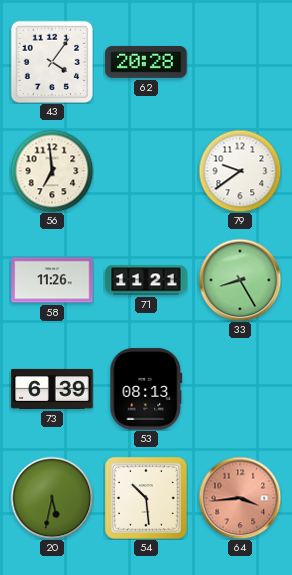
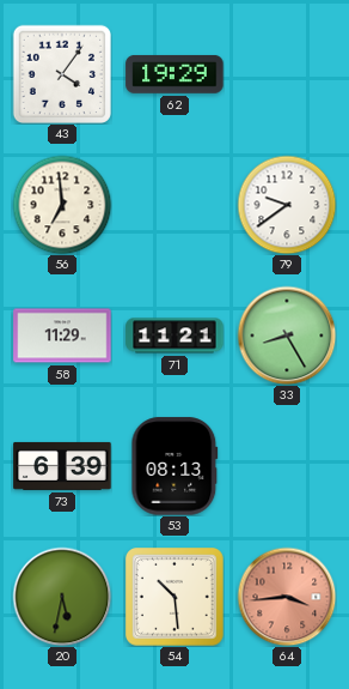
62: 20:28 -> 19:29 (174, 74)
58: 11:26 -> 11:29 (62, 336)
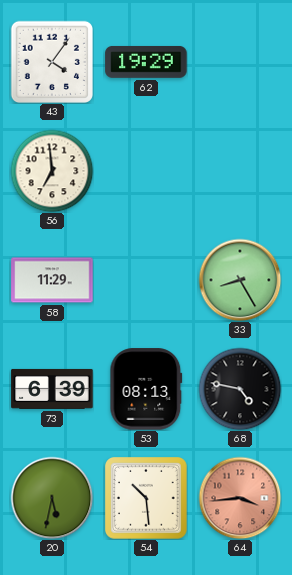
79: 9:39 -> none (287, 205)
71: 11:21 -> none (174, 336)
68: none -> 4:47 (240, 389)
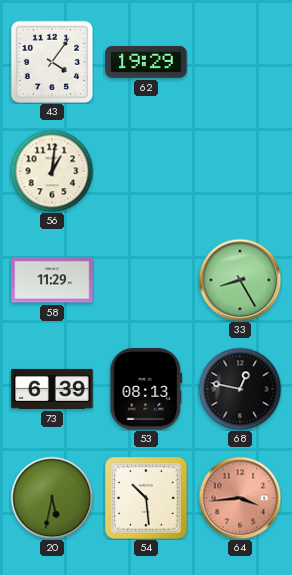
56: 6:59 -> 1:01 (52, 171)
68: 4:47 -> 12:47 (240, 389)
